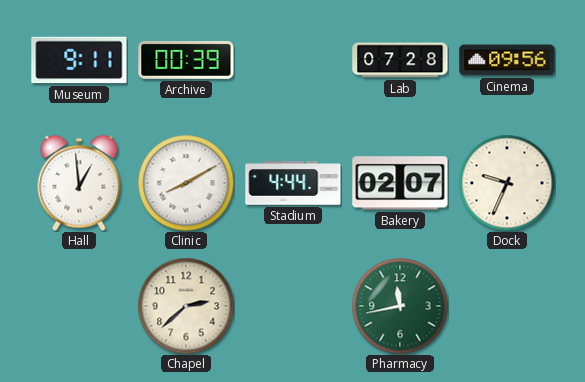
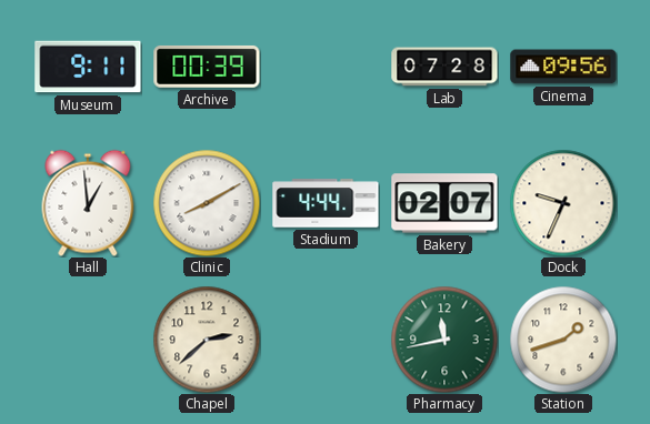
Station: none -> 1:42 (563, 340)
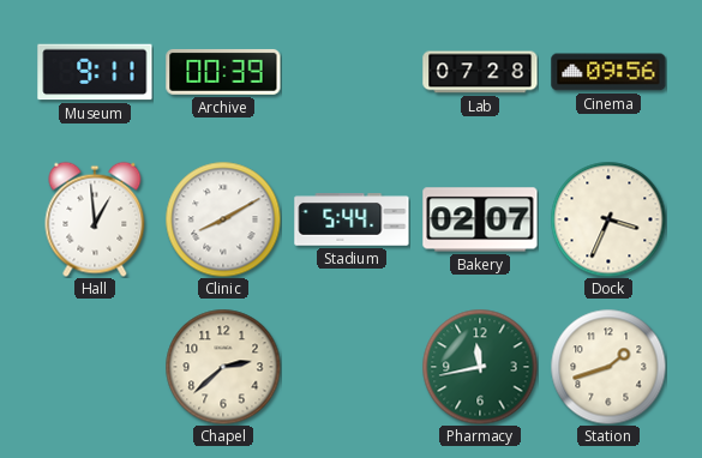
Stadium: 4:44 -> 5:44 (352, 219)
Dock: 9:34 -> 3:34 (608, 219)
